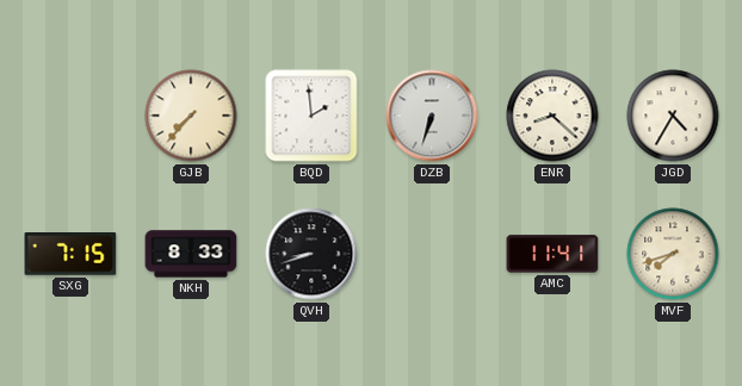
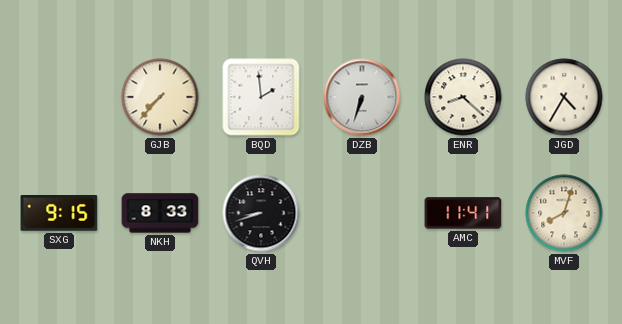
SXG: 7:15 -> 9:15 (59, 214)
MVF: 7:42 -> 8:03 (564, 213)
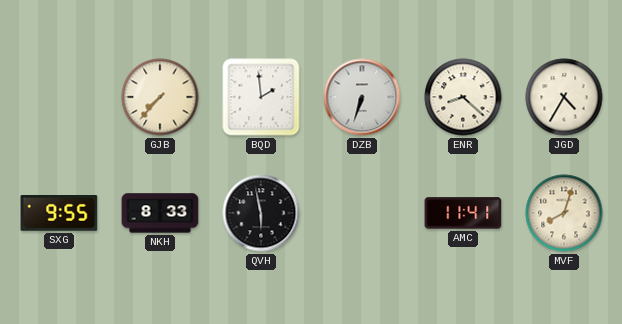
SXG: 9:15 -> 9:55 (59, 214)
QVH: 8:42 -> 5:58 (261, 213)
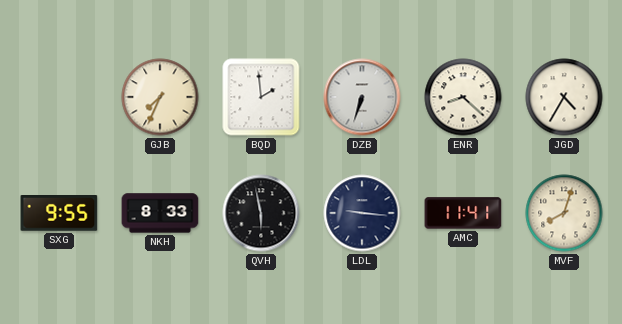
GJB: 7:37 -> 7:34 (160, 97)
LDL: none -> 9:16 (362, 213)
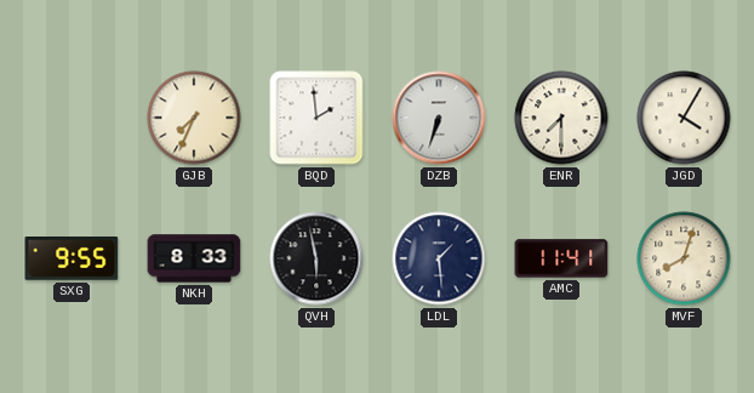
ENR: 8:22 -> 7:30 (561, 118)
JGD: 4:35 -> 4:05 (684, 118)
LDL: 9:16 -> 1:29 (439, 258)
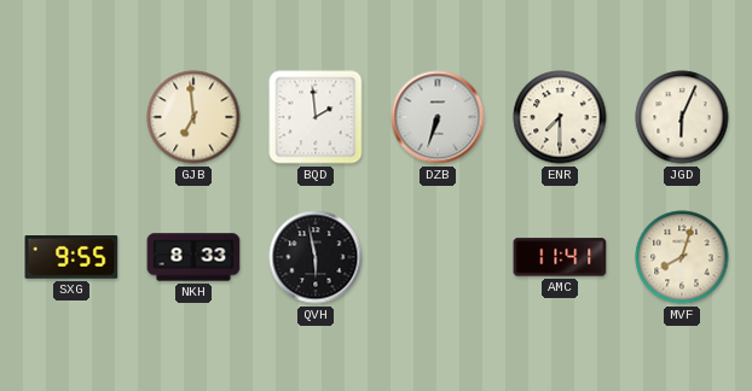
GJB: 7:34 -> 6:59 (193, 117)
JGD: 4:05 -> 6:04 (682, 117)
LDL: 1:29 -> none (439, 258)
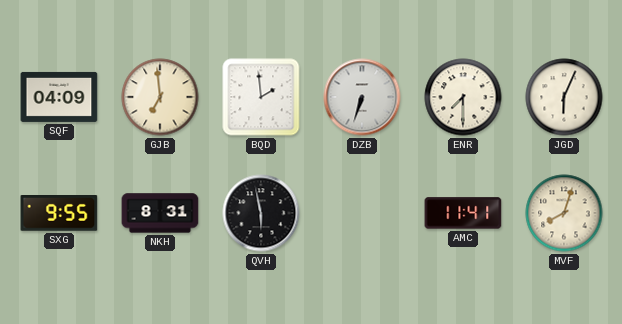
SQF: none -> 04:09 (59, 97)
NKH: 8:33 -> 8:31 (160, 213)
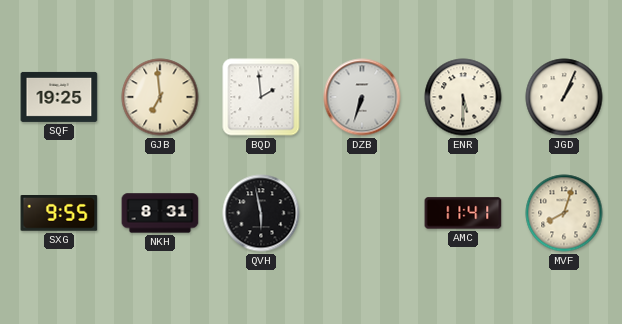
SQF: 04:09 -> 19:25 (59, 97)
ENR: 7:30 -> 5:30 (463, 97)
JGD: 6:04 -> 1:04 (564, 97)
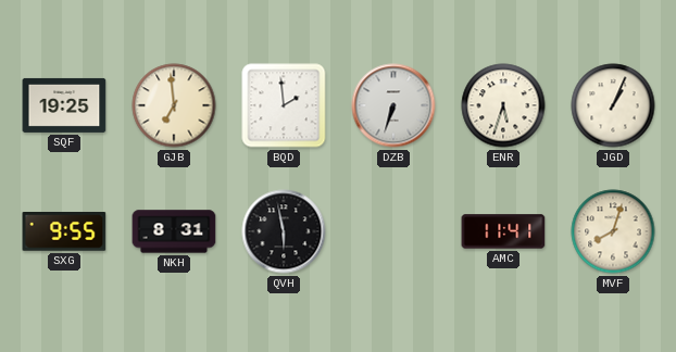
ENR: 5:30 -> 5:33 (503, 105)
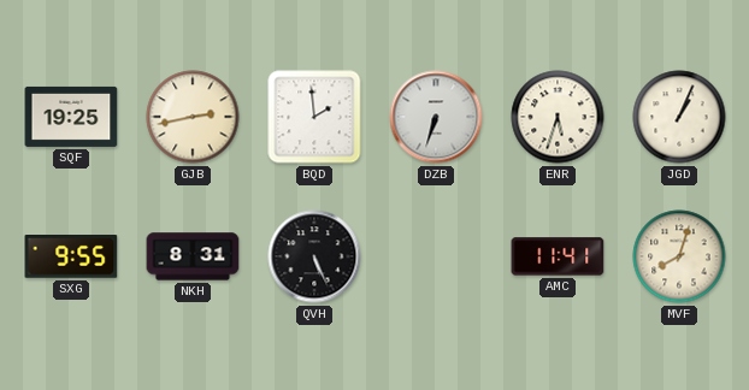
GJB: 6:59 -> 2:43 (193, 117)
QVH: 5:58 -> 5:26 (314, 256)
